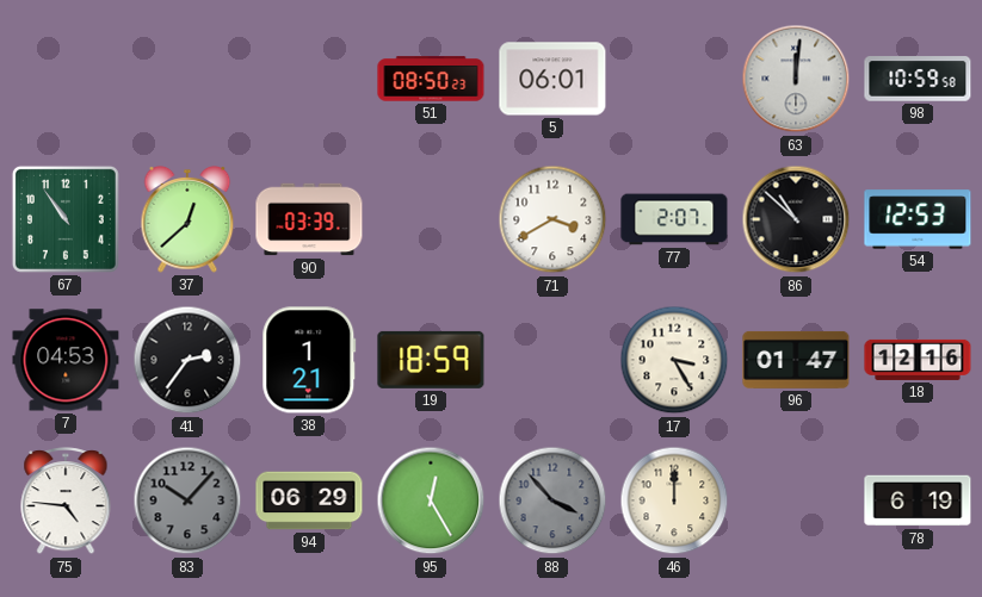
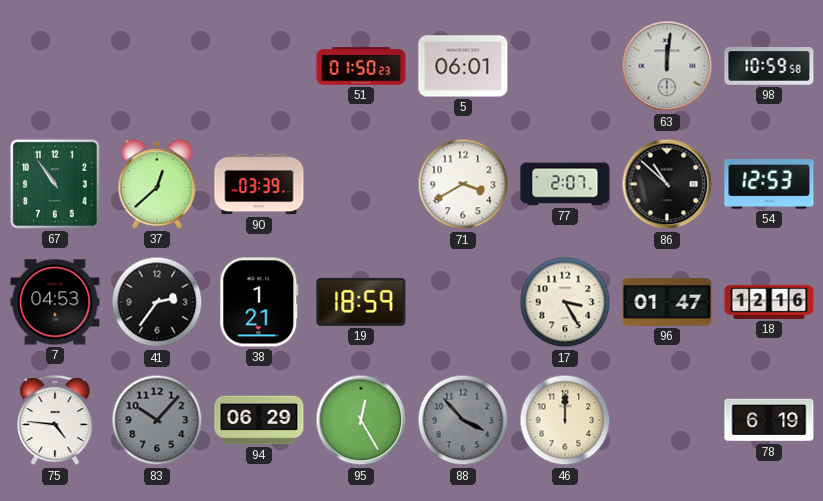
51: 08:50 -> 01:50 (361, 66)
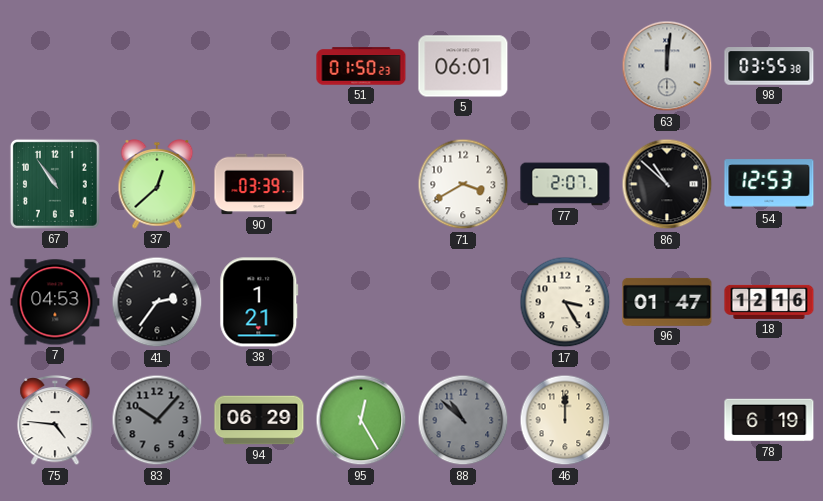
98: 10:59 -> 03:55 (769, 66)
19: 18:59 -> none (361, 302)
88: 3:53 -> 10:52 (463, 420)
